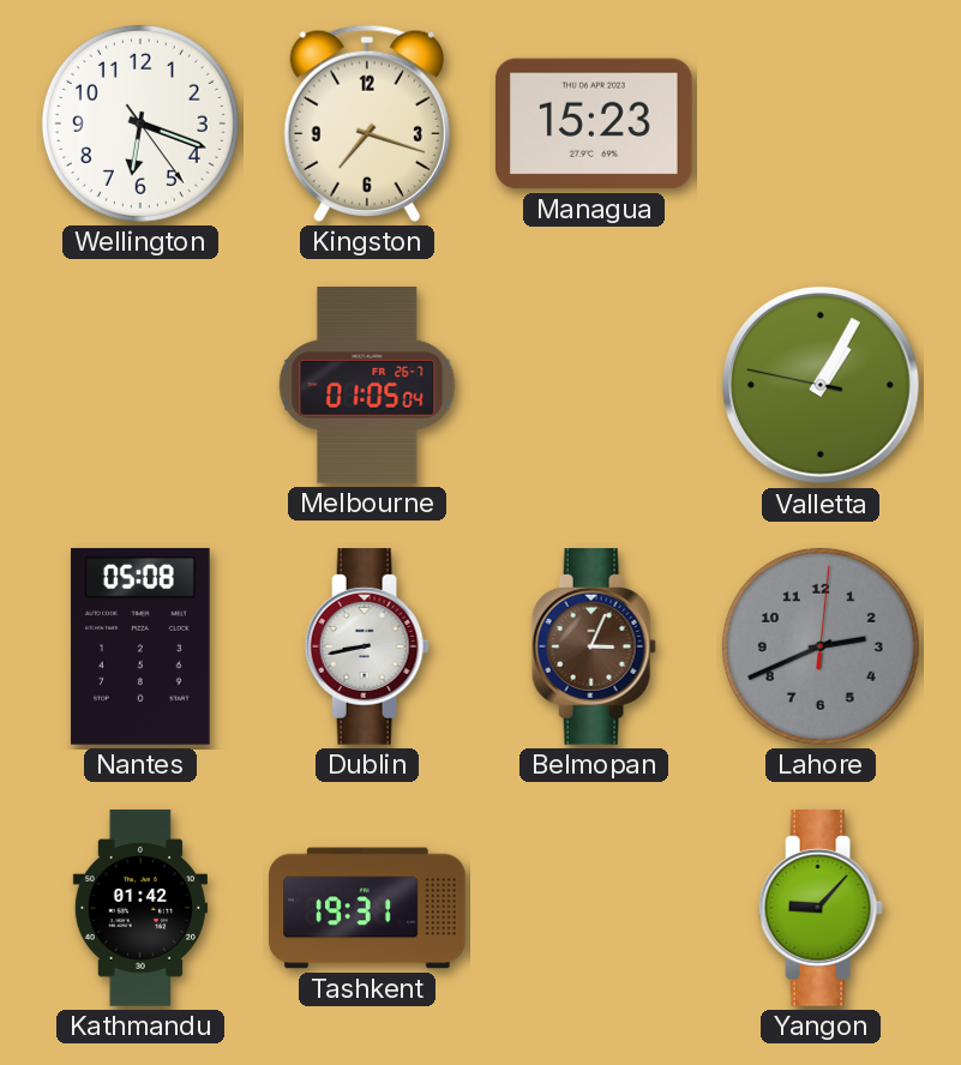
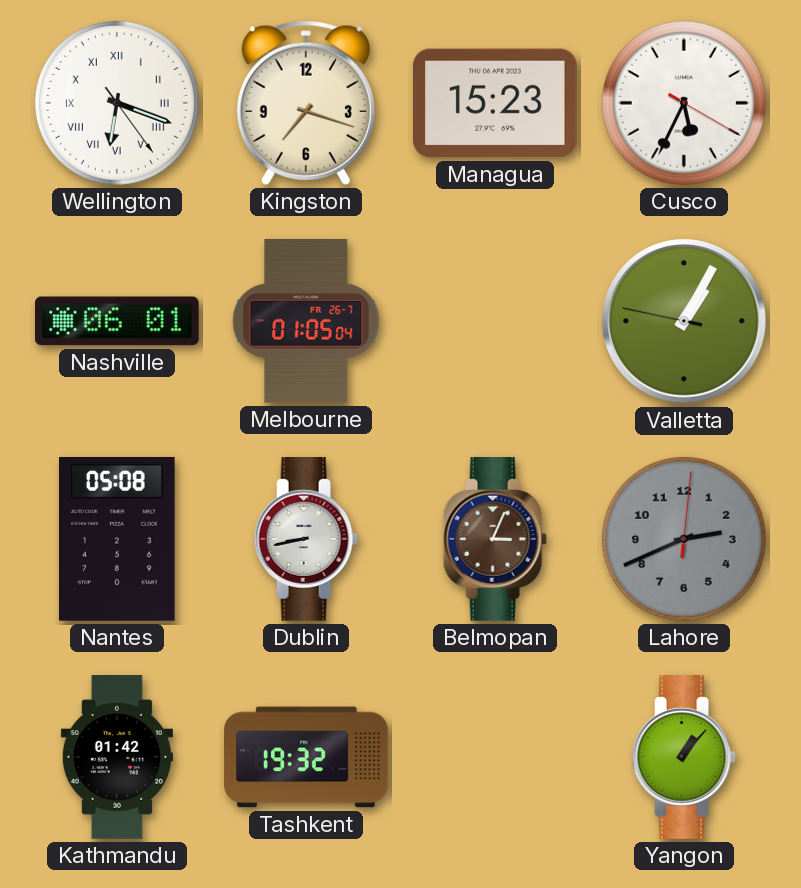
Wellington numerals: Arabic -> Roman (117, 103)
Cusco: none -> 5:34 (684, 103)
Nashville: none -> 06:01 (118, 321)
Tashkent: 19:31 -> 19:32 (306, 757)
Yangon: 9:07 -> 1:07 (684, 758)
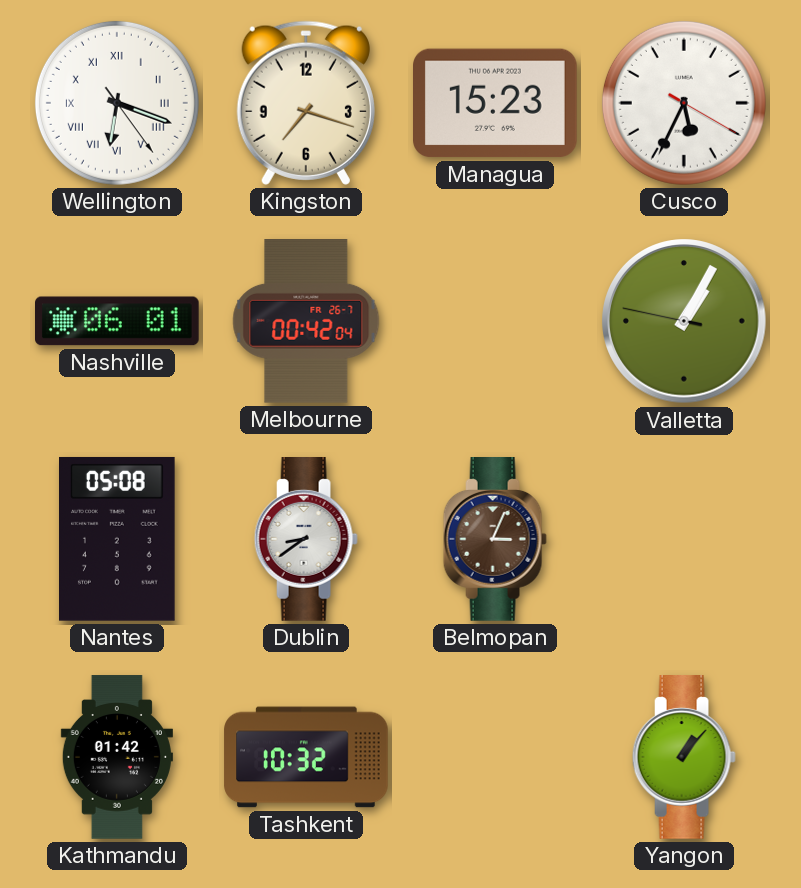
Melbourne: 01:05 -> 00:42 (306, 322)
Dublin: 8:43 -> 8:39 (306, 540)
Lahore: 2:41 -> none (684, 539)
Tashkent: 19:32 -> 10:32 (306, 757)
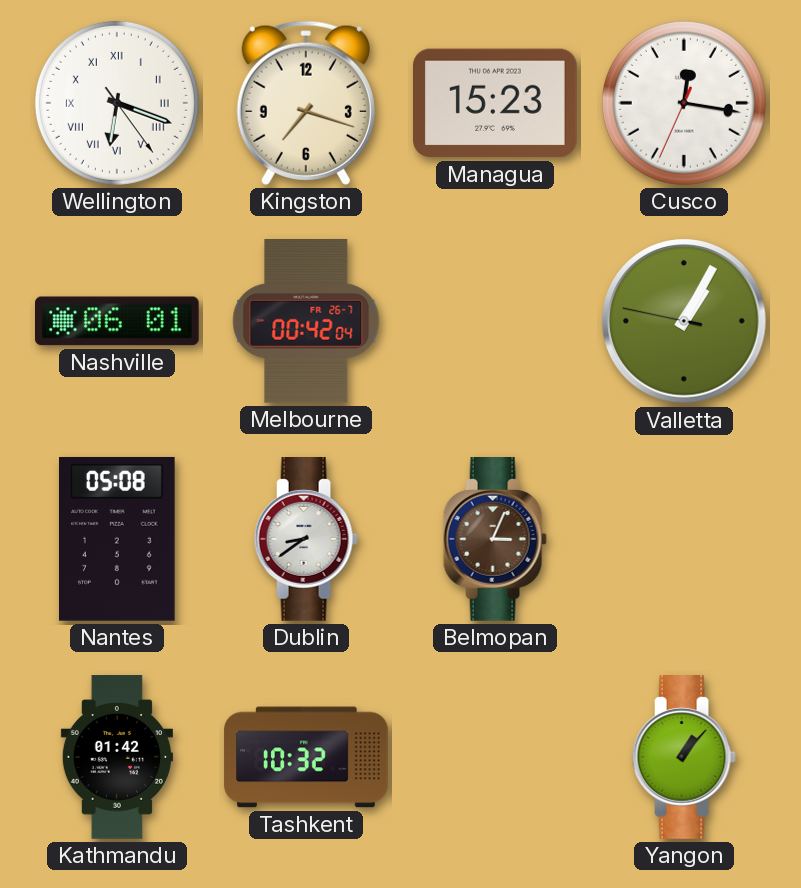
Cusco: 5:34 -> 12:16 (684, 103)
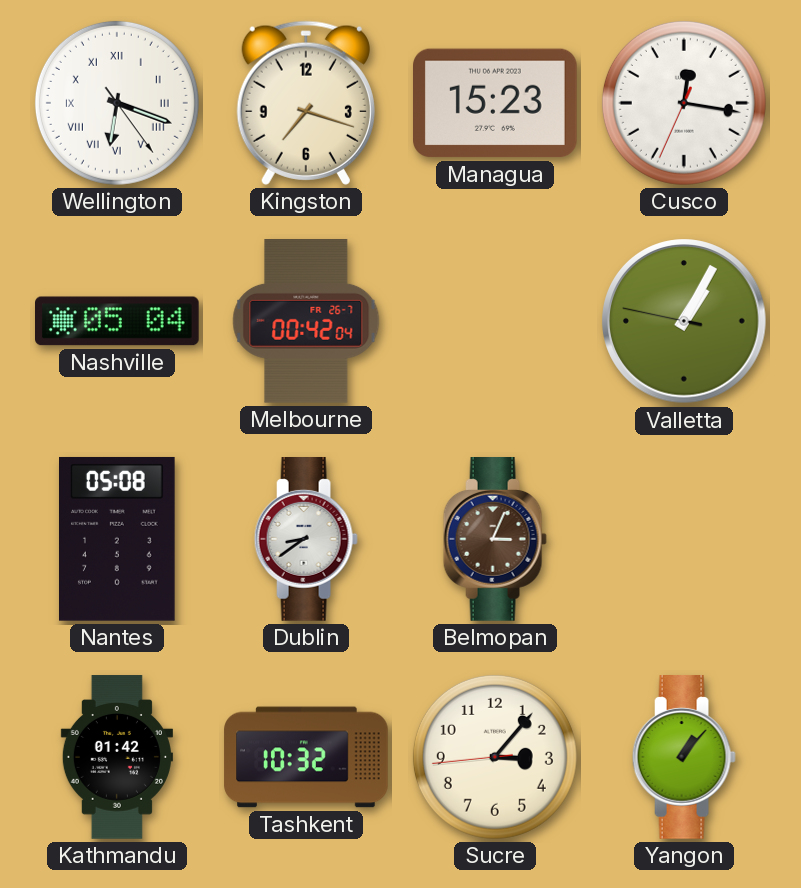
Nashville: 06:01 -> 05:04 (118, 321)
Sucre: none -> 3:06 (495, 757)
